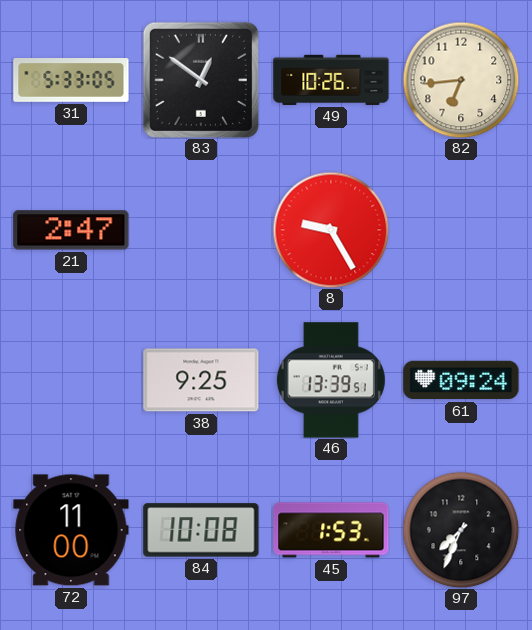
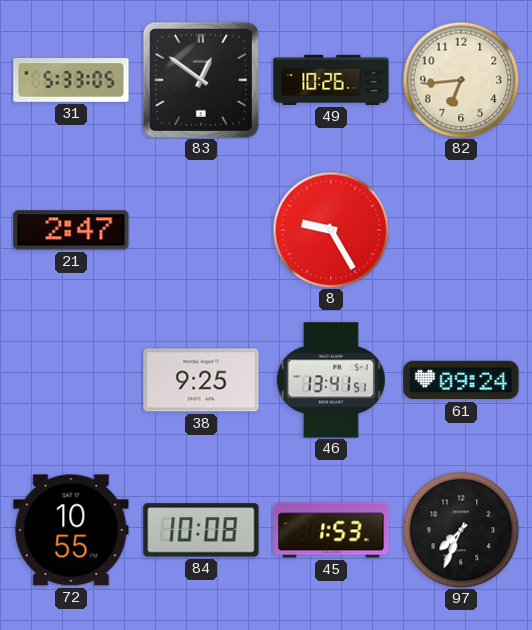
46: 13:39 -> 13:41 (331, 380)
72: 11:00 -> 10:55 (71, 530)
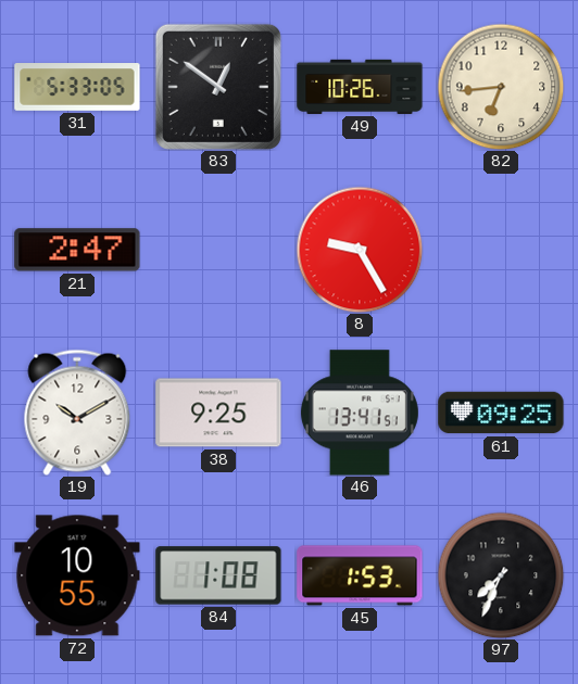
19: none -> 10:10 (77, 413)
61: 09:24 -> 09:25 (501, 413)
84: 10:08 -> 1:08 (218, 575)
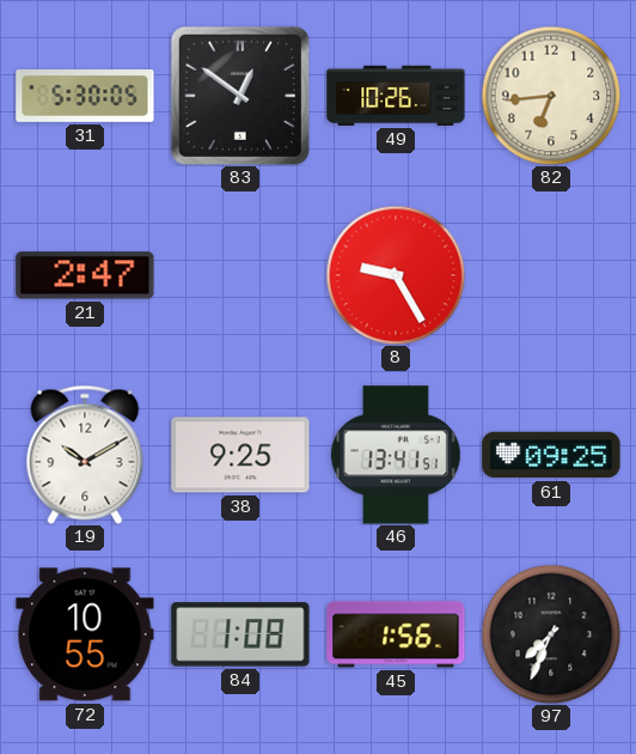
31: 5:33 -> 5:30 (85, 96)
45: 1:53 -> 1:56 (396, 634)
